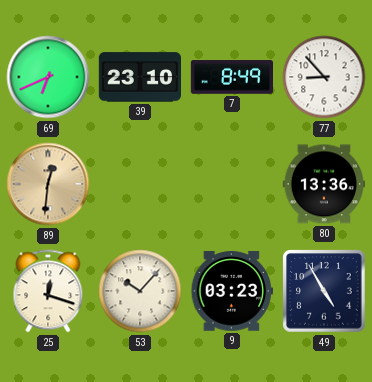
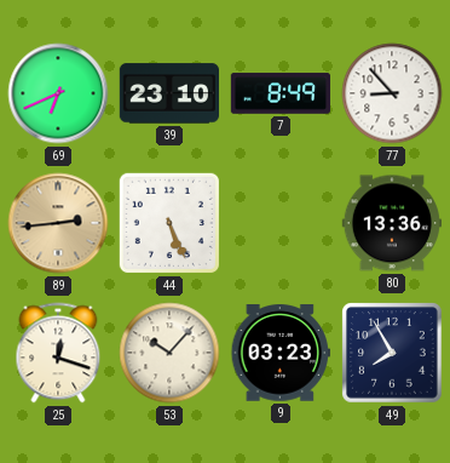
89: 12:31 -> 2:44 (58, 223)
44: none -> 5:26 (169, 223)
49: 4:55 -> 7:55 (392, 353)
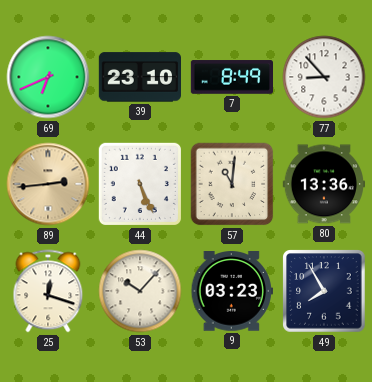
57: none -> 11:01 (232, 184)
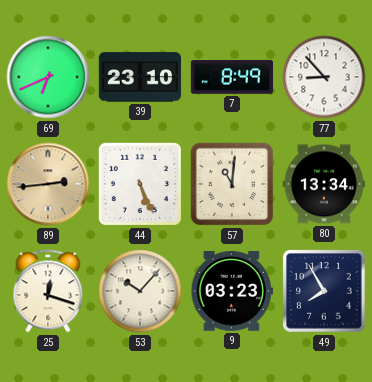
80: 13:36 -> 13:34 (323, 184)
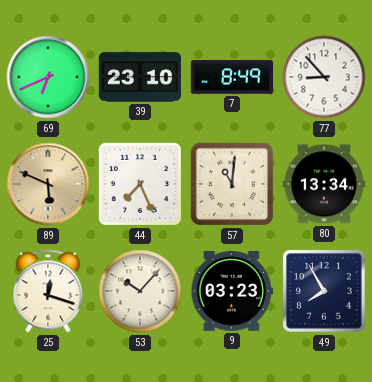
89: 2:44 -> 5:49 (48, 184)
44: 5:26 -> 7:26 (140, 184)
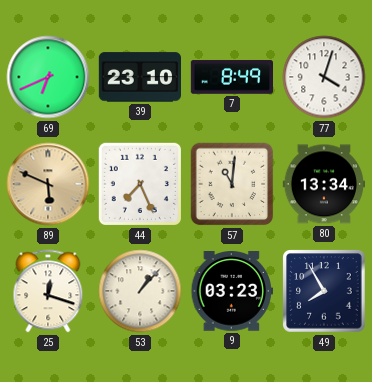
77: 8:53 -> 4:03 (324, 77)
53: 10:07 -> 1:07 (140, 291)
